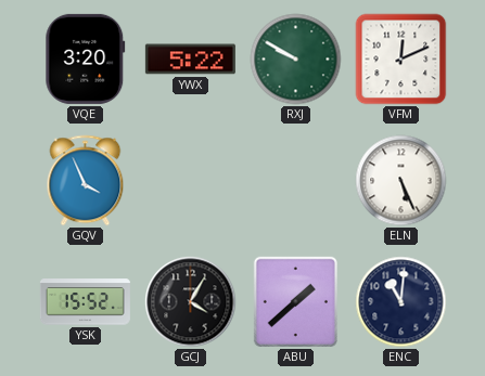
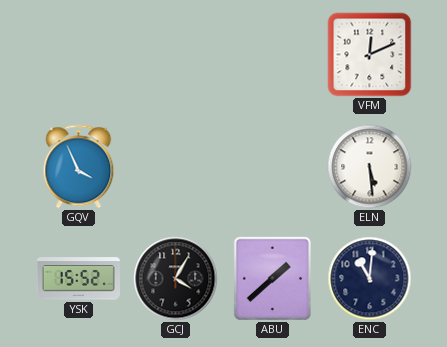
VQE: 3:20 -> none (86, 59)
YWX: 5:22 -> none (190, 60)
RXJ: 9:50 -> none (296, 60)
ELN: 5:26 -> 5:29 (370, 167)
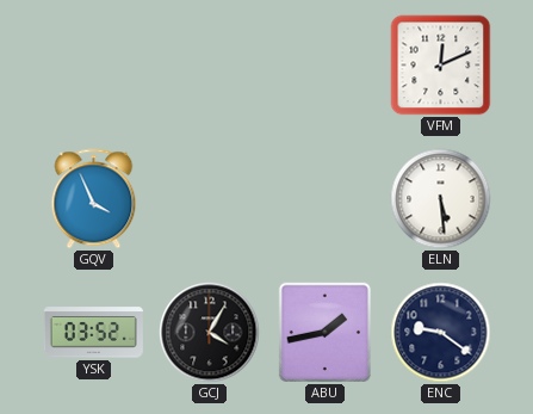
YSK: 15:52 -> 03:52 (93, 333)
ABU: 1:38 -> 1:43 (324, 332)
ENC: 11:01 -> 9:21 (441, 333)
